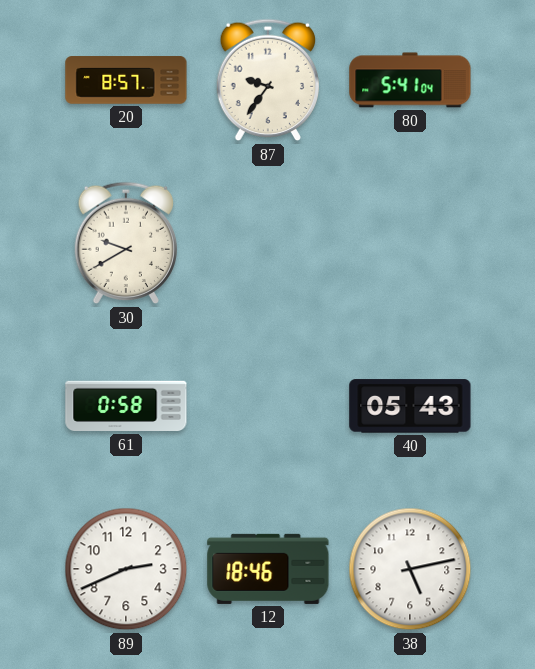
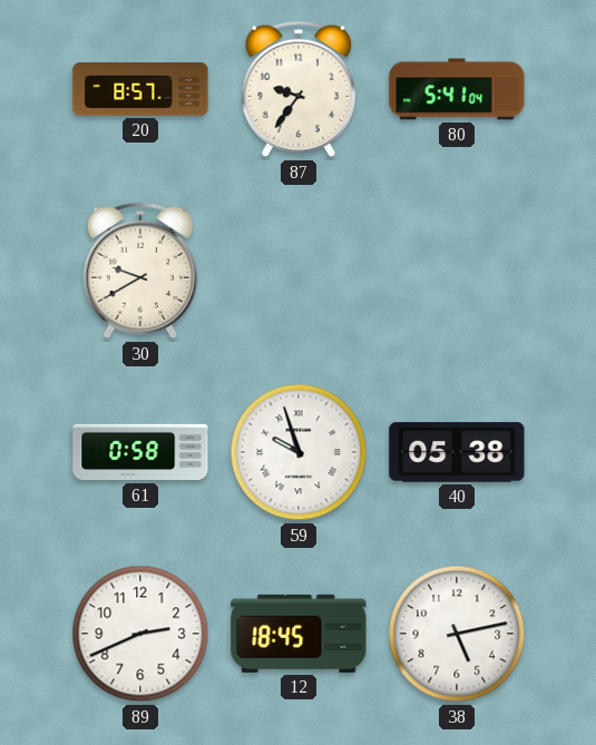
59: none -> 9:57 (299, 452)
40: 05:43 -> 05:38 (457, 452)
12: 18:46 -> 18:45 (299, 634)
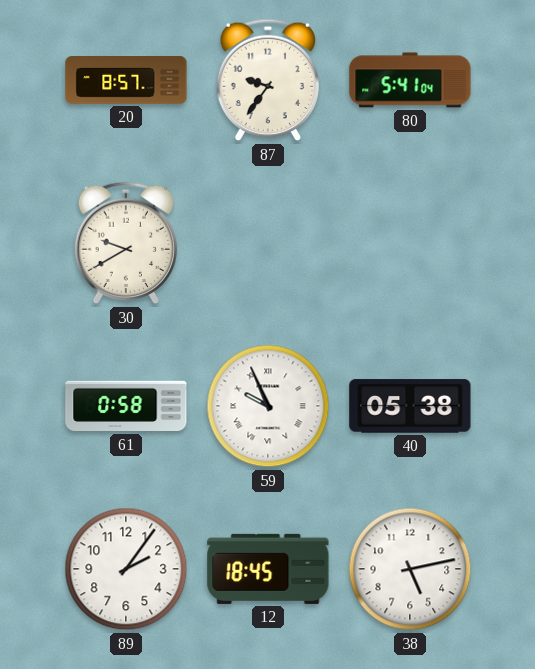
59: 9:57 -> 9:56 (268, 406)
89: 2:41 -> 2:06 (126, 569)
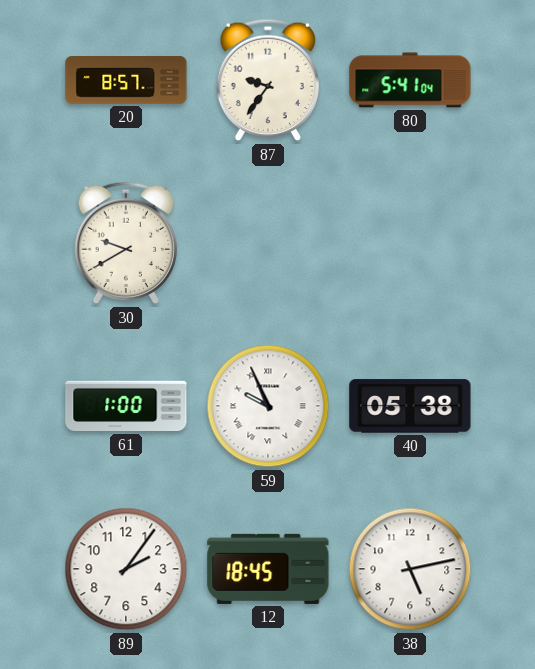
61: 0:58 -> 1:00 (126, 406)
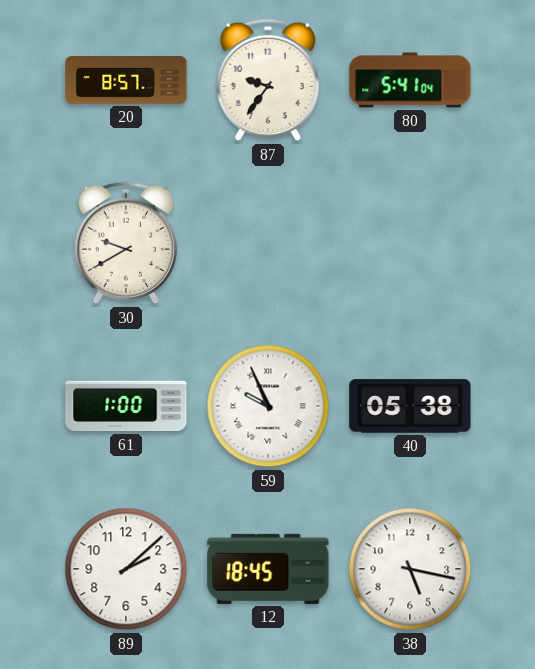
89: 2:06 -> 2:08 (126, 569)
38: 5:13 -> 5:17 (410, 569)
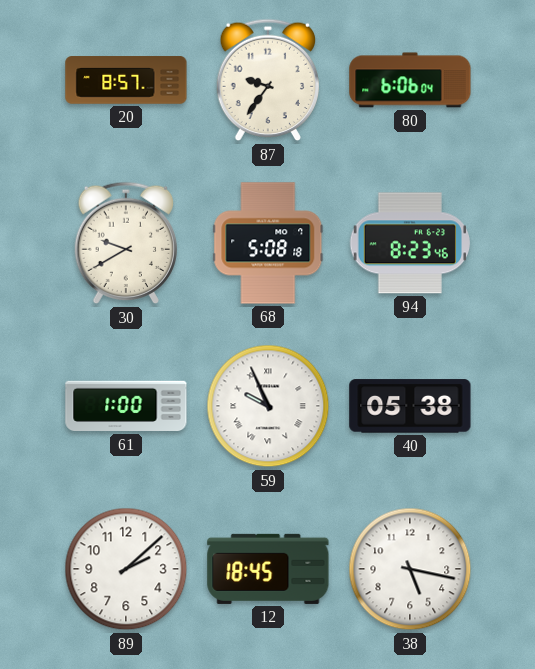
80: 5:41 -> 6:06 (410, 80)
68: none -> 5:08 (268, 243)
94: none -> 8:23 (409, 243)
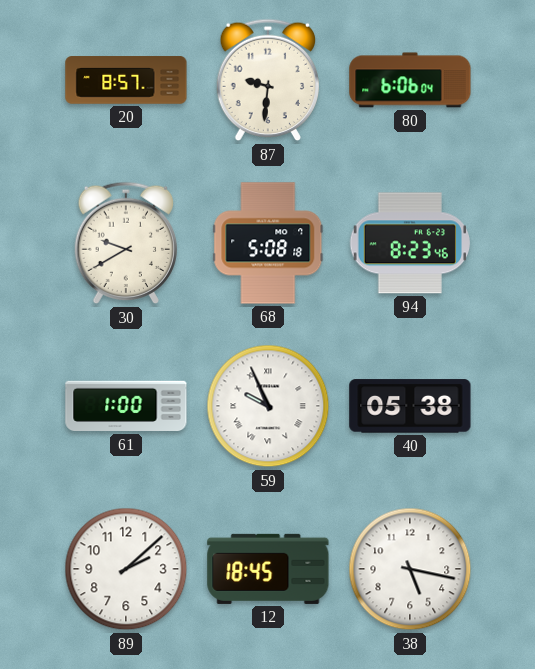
87: 9:36 -> 9:31 (267, 80)
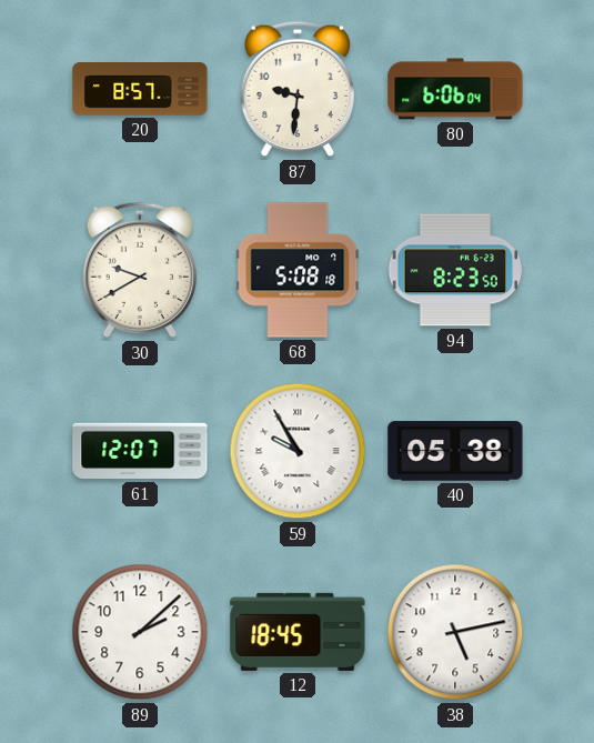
94: 8:23:46 -> 8:23:50 (454, 270)
61: 1:00 -> 12:07 (140, 451)
59: 9:56 -> 9:55 (298, 451)
38: 5:17 -> 5:13 (455, 632)
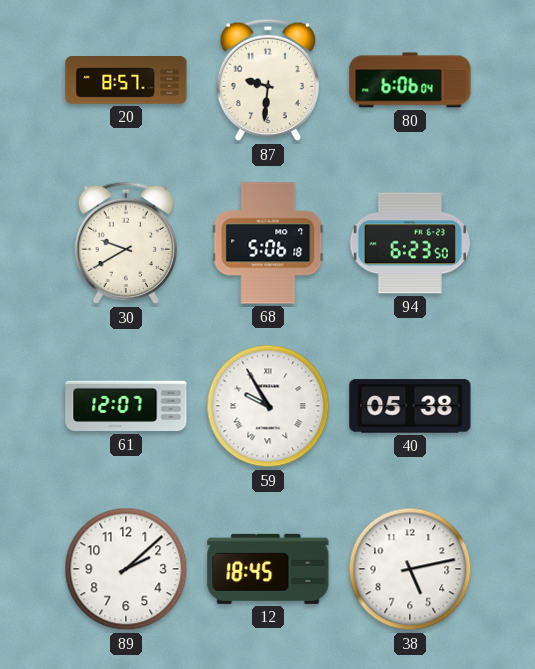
68: 5:08 -> 5:06 (268, 243)
94: 8:23 -> 6:23 (409, 243)
